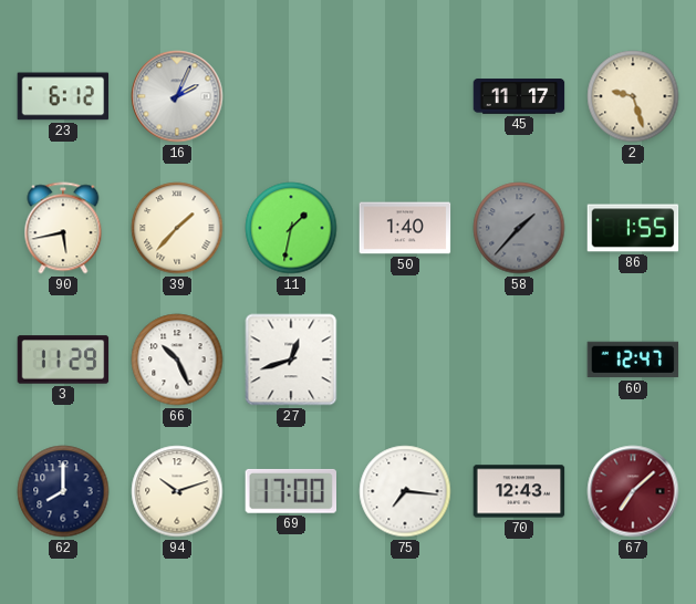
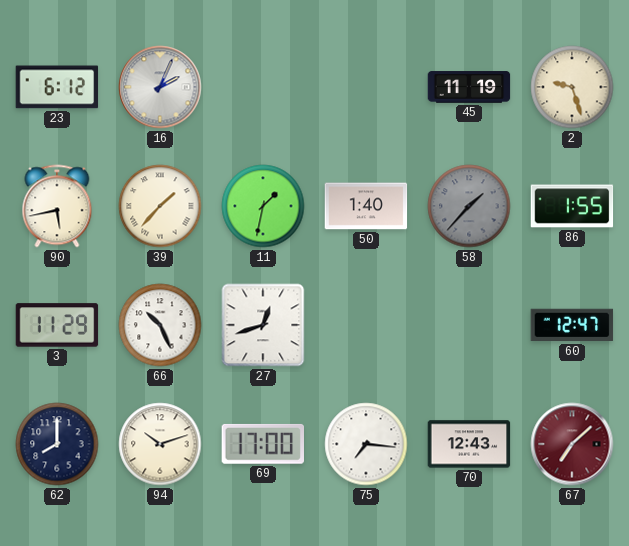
45: 11:17 -> 11:19 (469, 87)
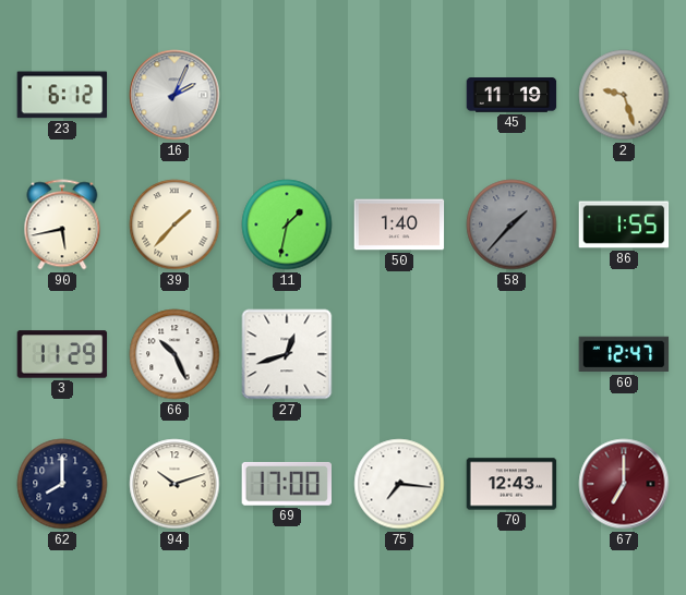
67: 7:08 -> 7:00 (624, 484)
